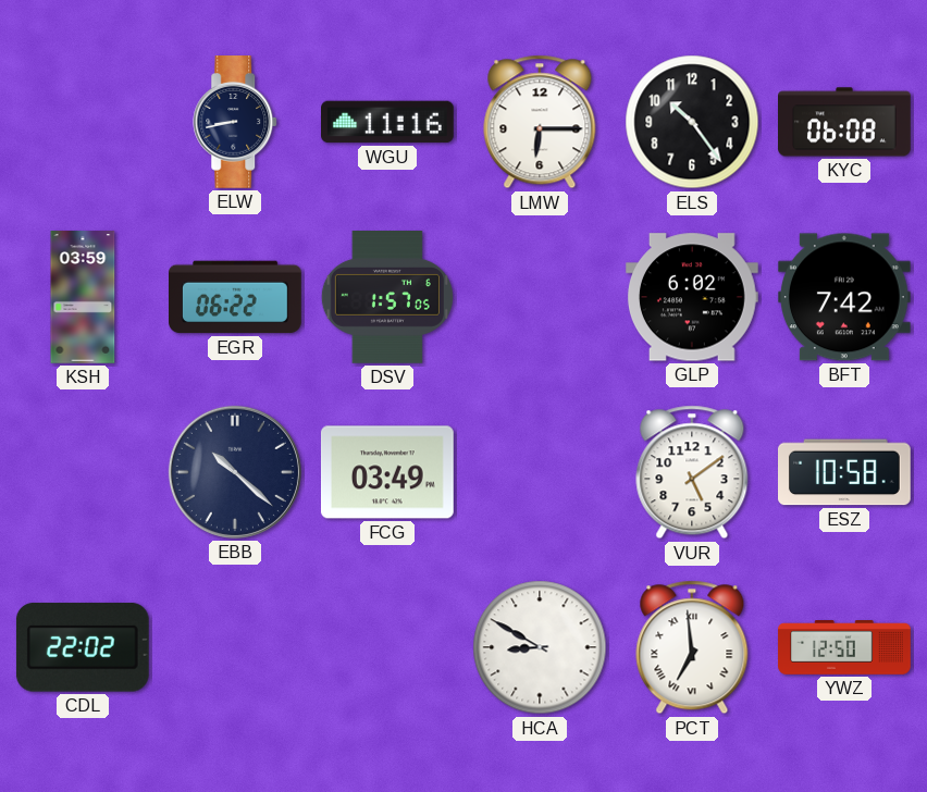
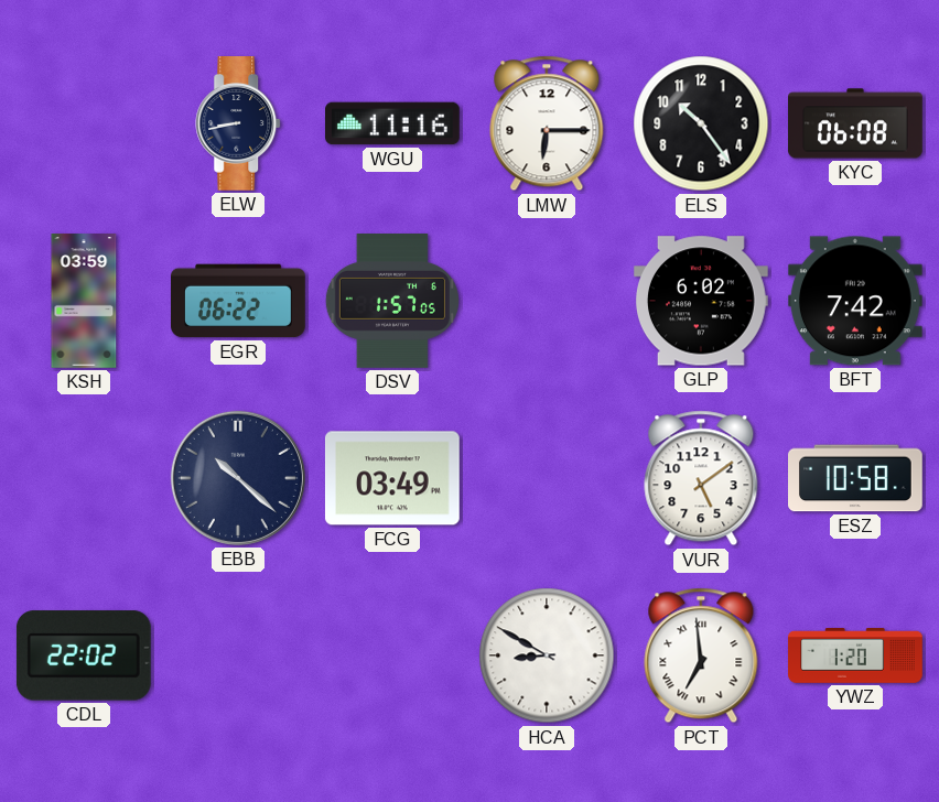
YWZ: 12:50 -> 1:20 (855, 657)
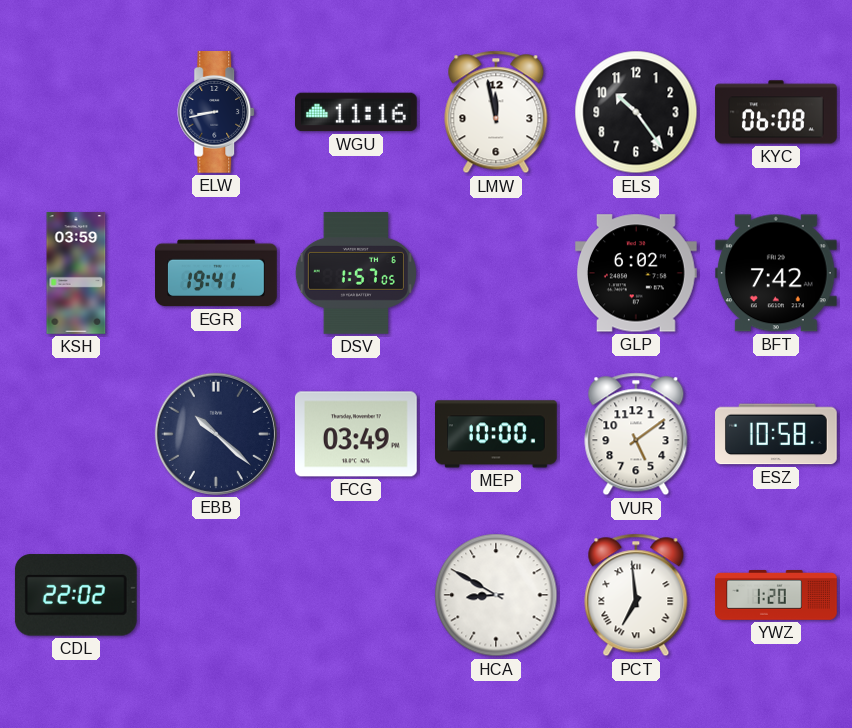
LMW: 6:15 -> 11:58 (496, 112)
EGR: 06:22 -> 19:41 (217, 273)
MEP: none -> 10:00 (497, 434)
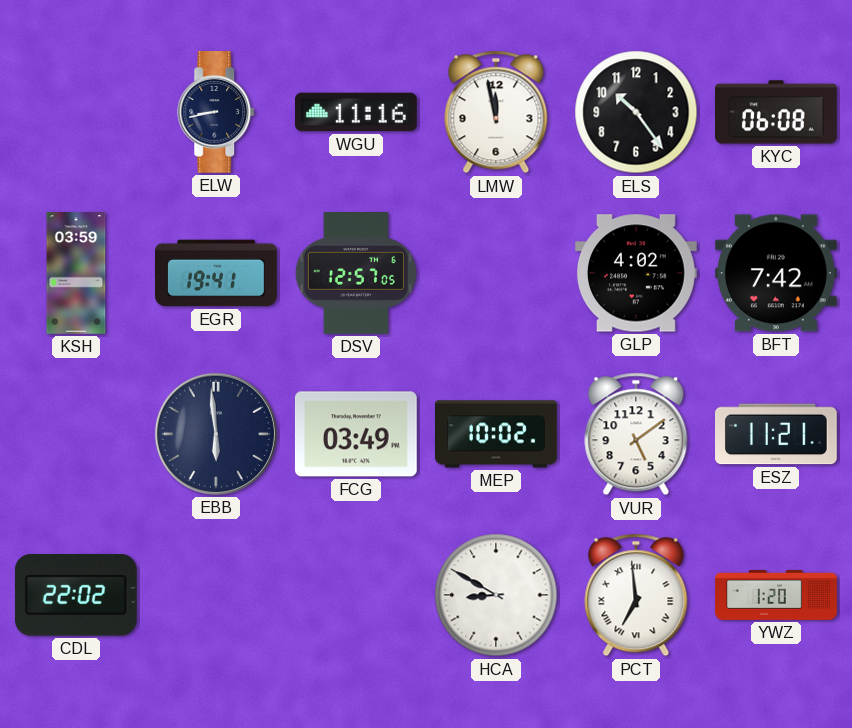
DSV: 1:57 -> 12:57 (356, 274)
GLP: 6:02 -> 4:02 (636, 273)
EBB: 10:22 -> 5:59 (216, 434)
MEP: 10:00 -> 10:02 (497, 434)
ESZ: 10:58 -> 11:21 (777, 434)
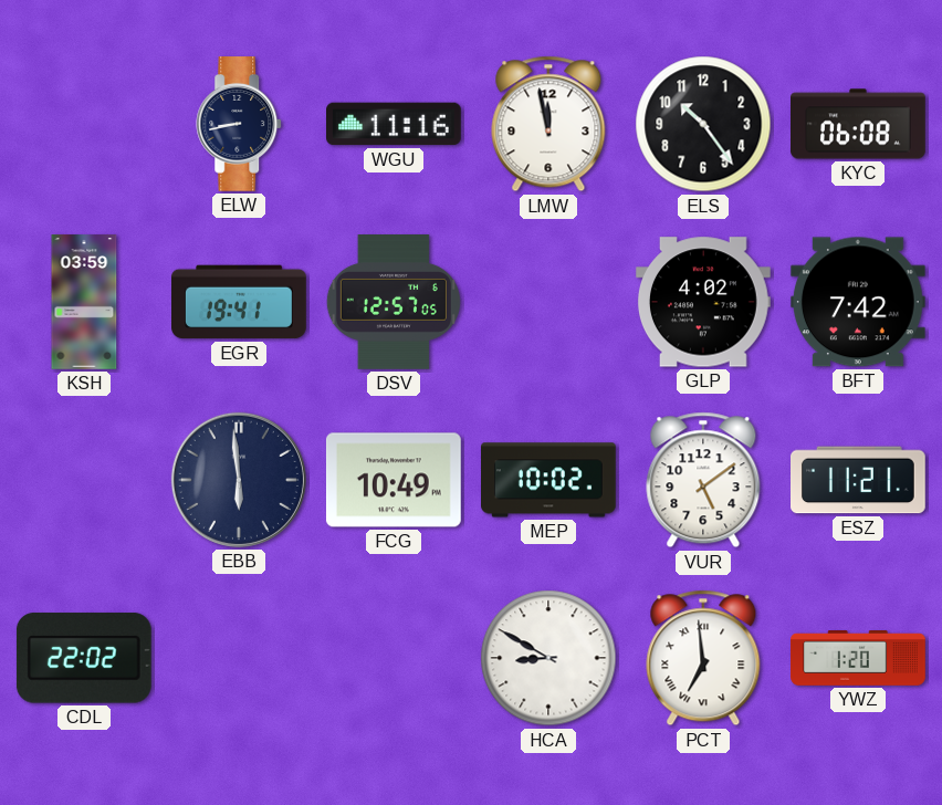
FCG: 03:49 -> 10:49 (394, 480)
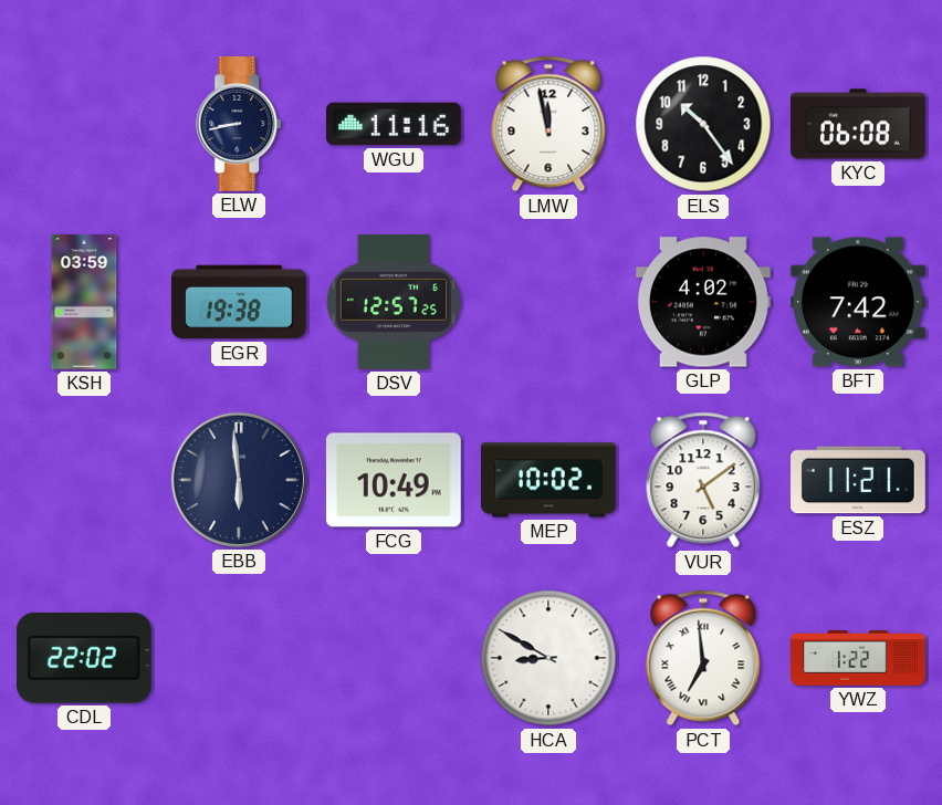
EGR: 19:41 -> 19:38 (240, 302)
DSV: 12:57:05 -> 12:57:25 (394, 303)
YWZ: 1:20 -> 1:22 (858, 659)
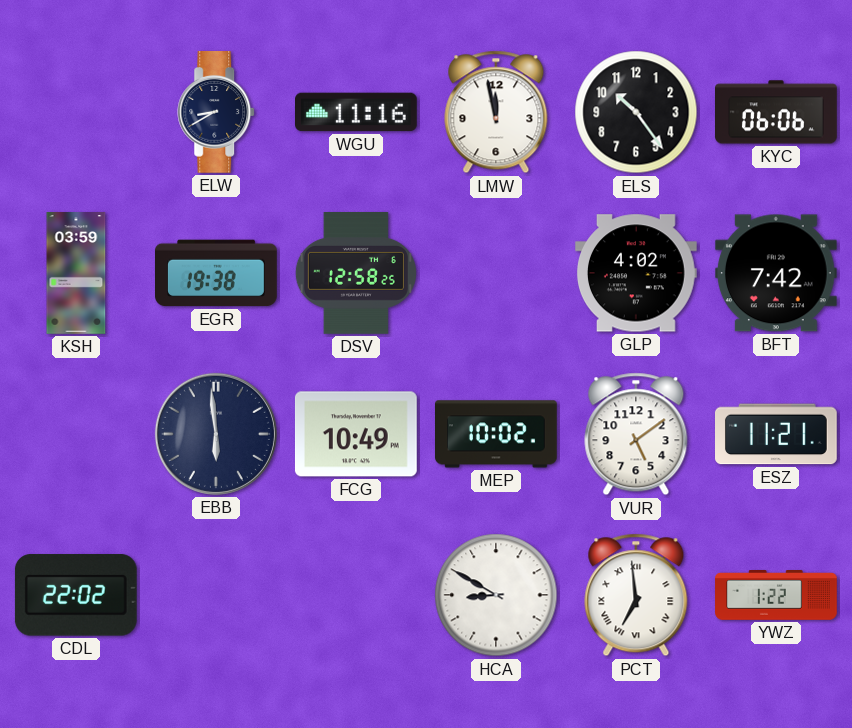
ELW: 8:43 -> 8:40 (217, 113)
KYC: 06:08 -> 06:06 (777, 112)
DSV: 12:57 -> 12:58 (356, 274)
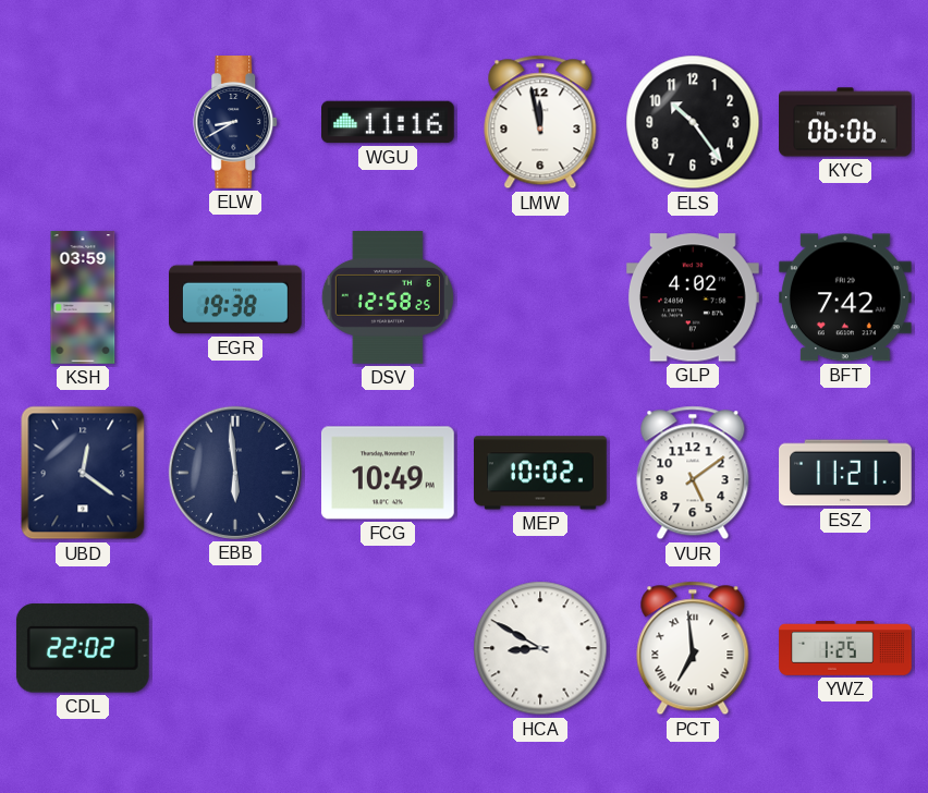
UBD: none -> 12:21 (83, 473)
YWZ: 1:22 -> 1:25 (845, 649)
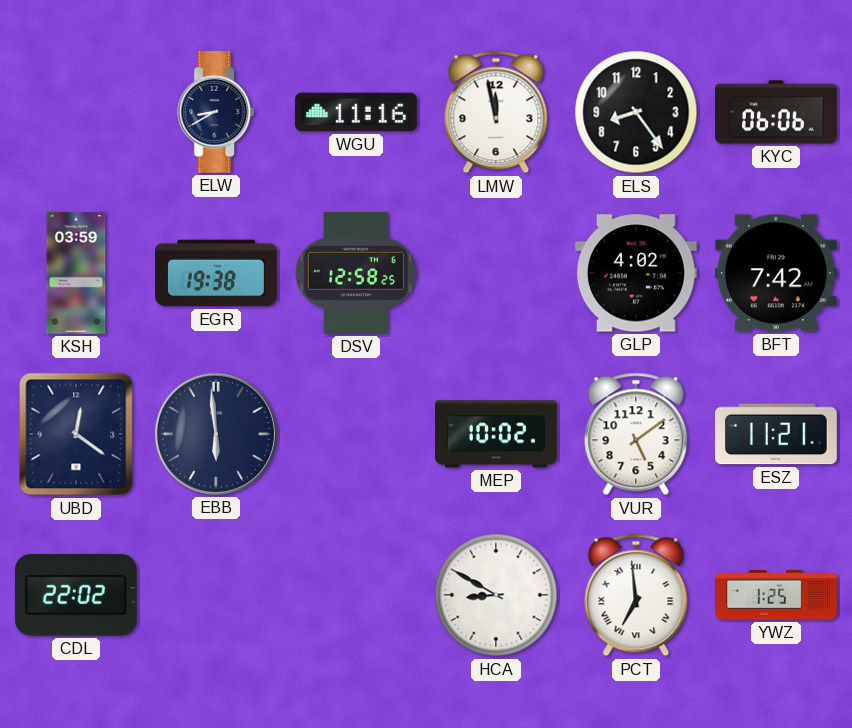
ELS: 10:24 -> 8:24 (636, 112)
FCG: 10:49 -> none (388, 473)
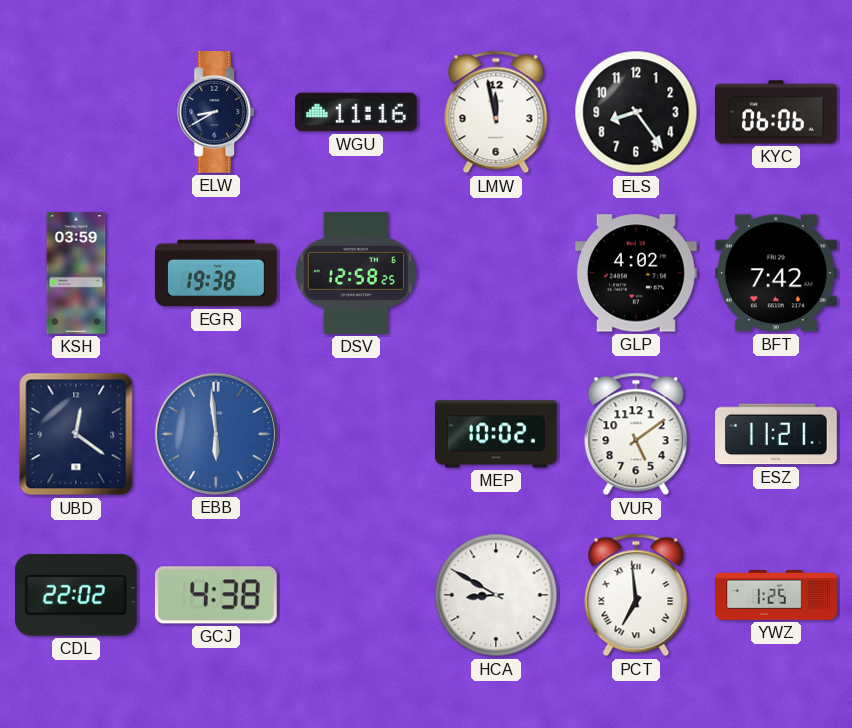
EBB dial: navy -> blue (216, 434)
GCJ: none -> 4:38 (216, 595)
